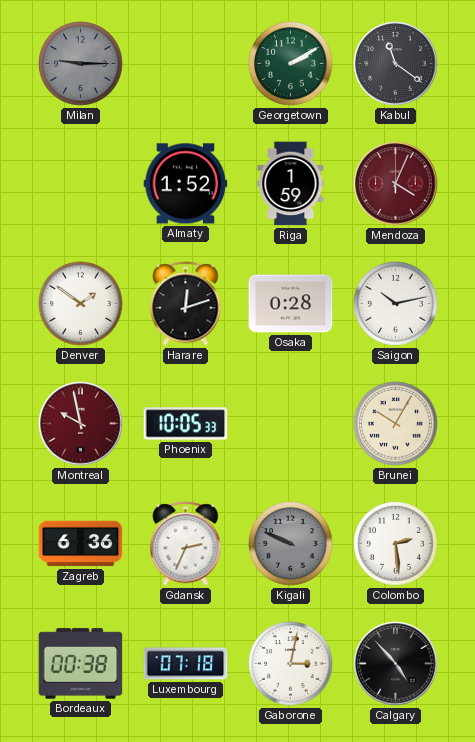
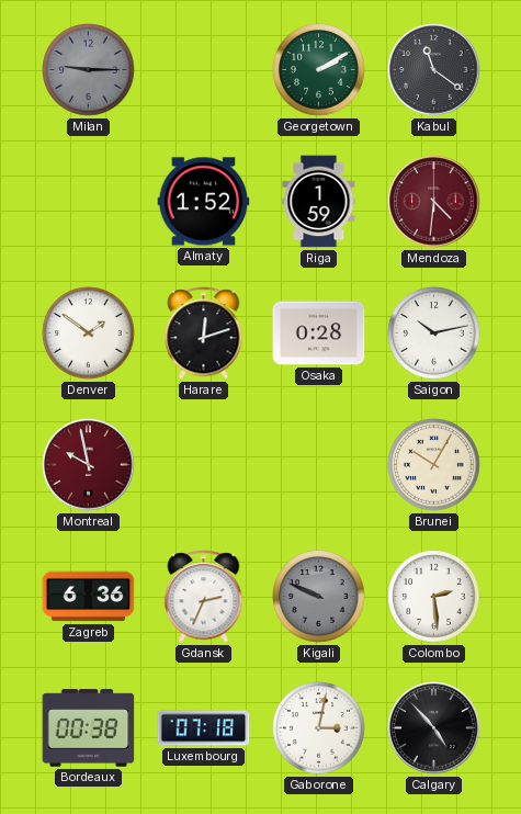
Mendoza: 4:04 -> 4:31 (434, 202)
Phoenix: 10:05 -> none (186, 424)
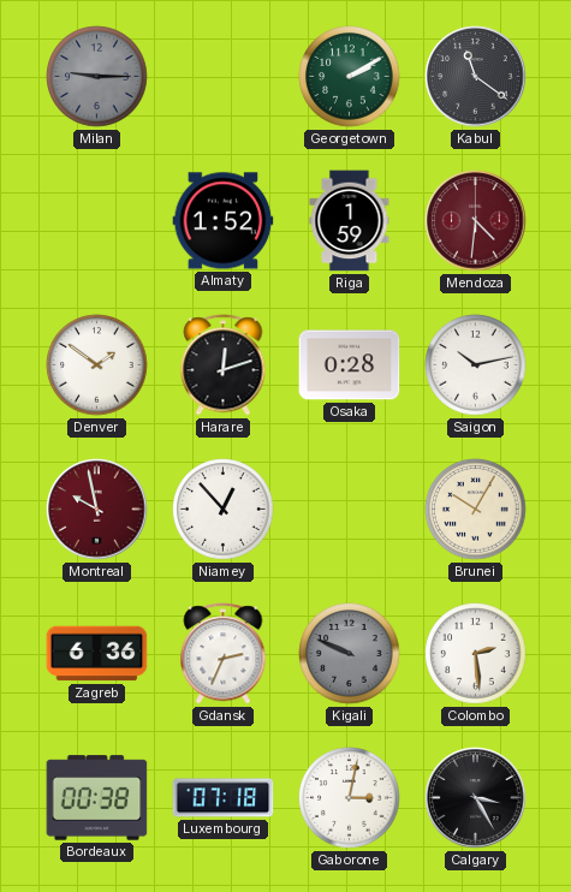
Niamey: none -> 12:53 (224, 510)
Calgary: 4:53 -> 3:25 (476, 798)
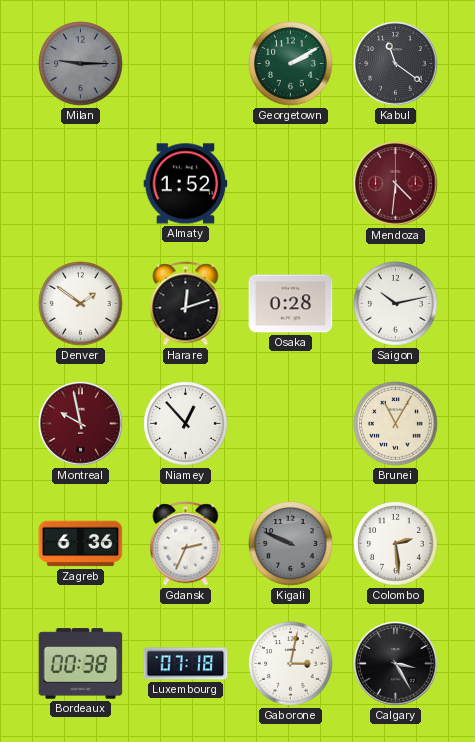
Riga: 1:59 -> none (350, 221)
Brunei: 10:05 -> 11:05 (396, 424)
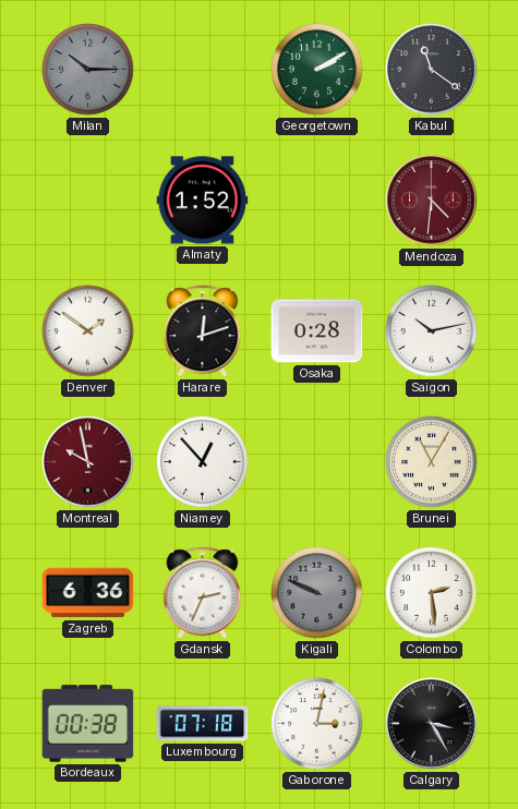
Milan: 9:15 -> 10:15 (88, 70)
